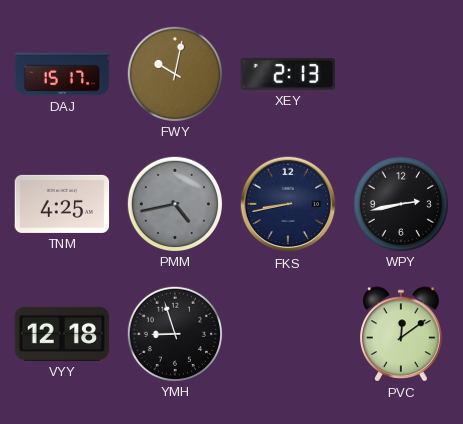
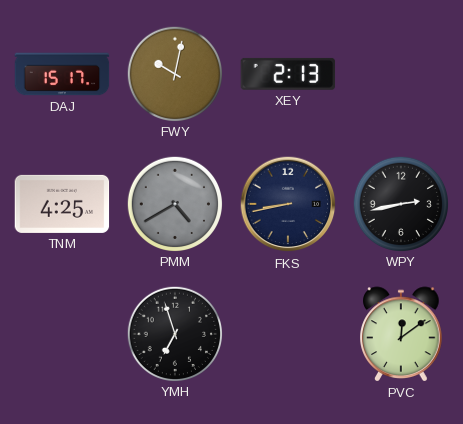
PMM: 4:43 -> 4:40 (174, 203)
VYY: 12:18 -> none (62, 334)
YMH: 8:57 -> 6:57 (174, 333)
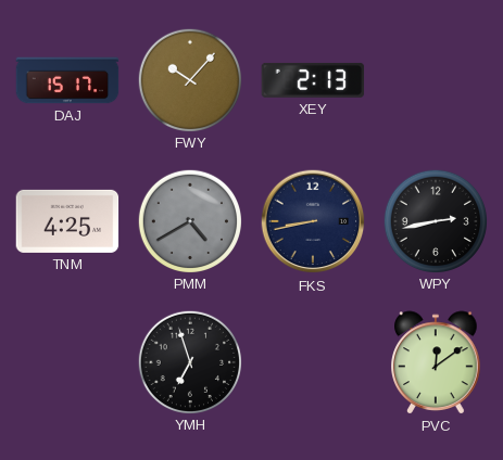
FWY: 10:02 -> 10:07 (189, 79)
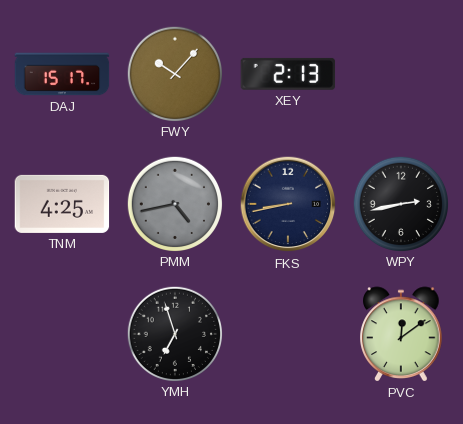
PMM: 4:40 -> 4:43 (174, 203)
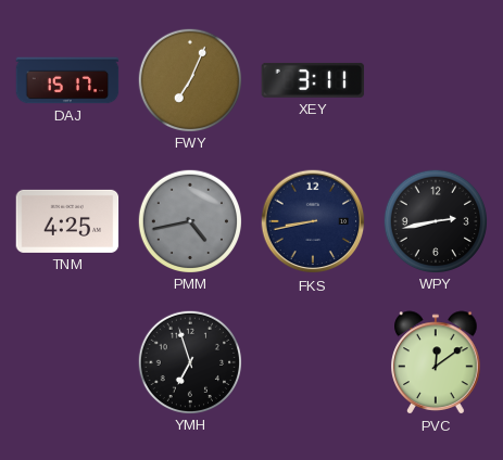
FWY: 10:07 -> 7:04 (189, 79)
XEY: 2:13 -> 3:11 (313, 80)
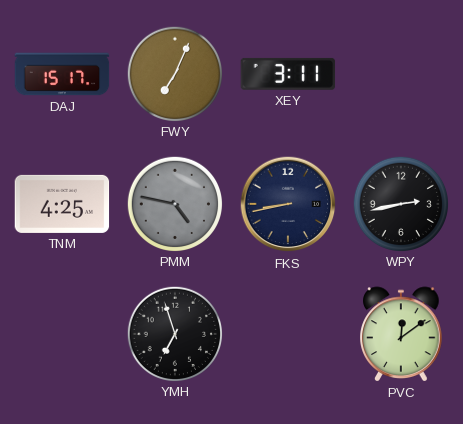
PMM: 4:43 -> 4:47 (174, 203)
